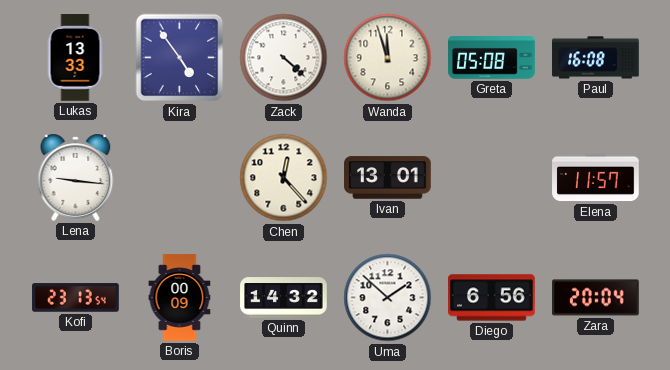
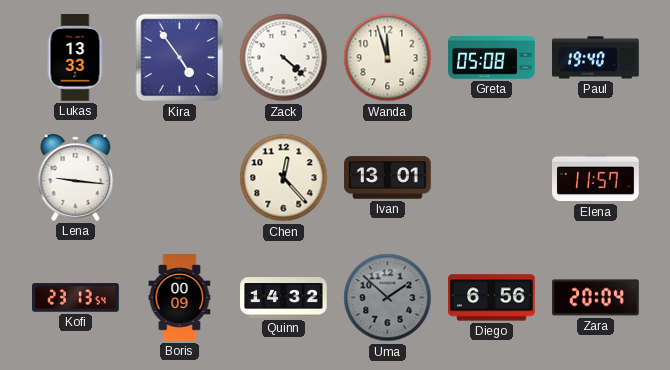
Paul: 16:08 -> 19:40 (596, 58)
Uma dial: white -> grey (388, 298)
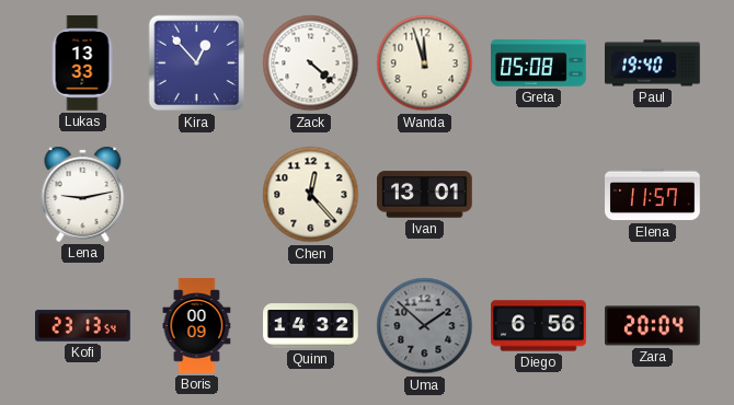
Kira: 4:54 -> 12:53 (197, 63)
Lena: 9:16 -> 9:13 (83, 194)
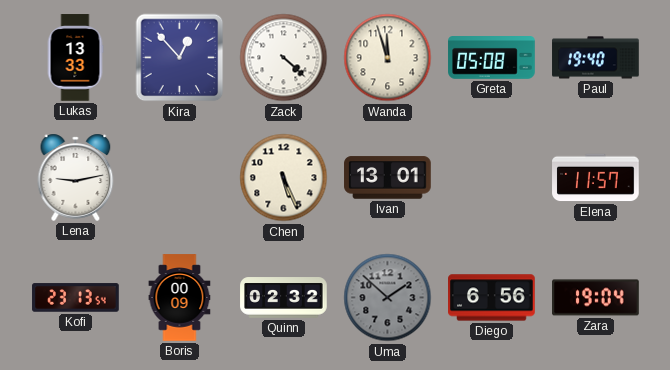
Chen: 12:23 -> 5:26 (284, 178)
Quinn: 14:32 -> 02:32 (284, 298)
Zara: 20:04 -> 19:04 (596, 298)
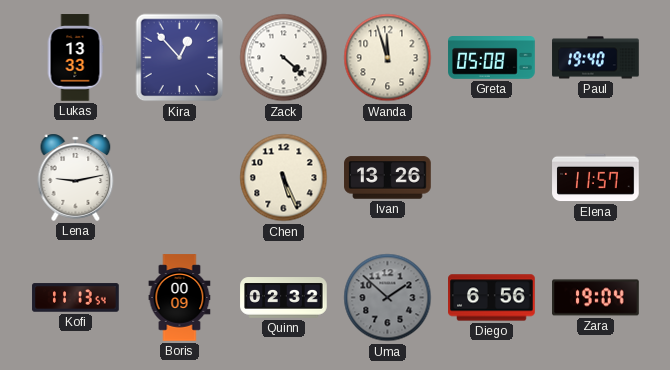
Ivan: 13:01 -> 13:26 (388, 178)
Kofi: 23:13 -> 11:13 (76, 298)
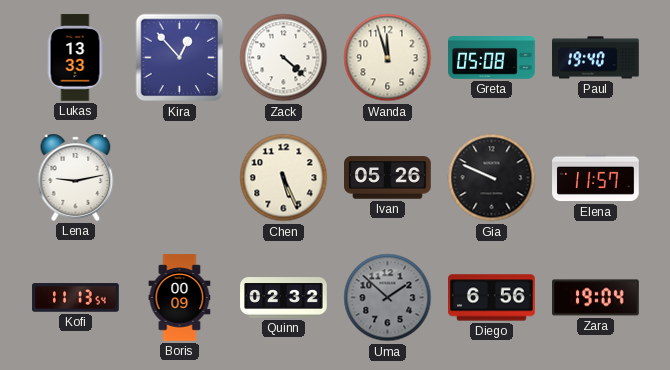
Ivan: 13:26 -> 05:26 (388, 178)
Gia: none -> 9:49 (492, 178)
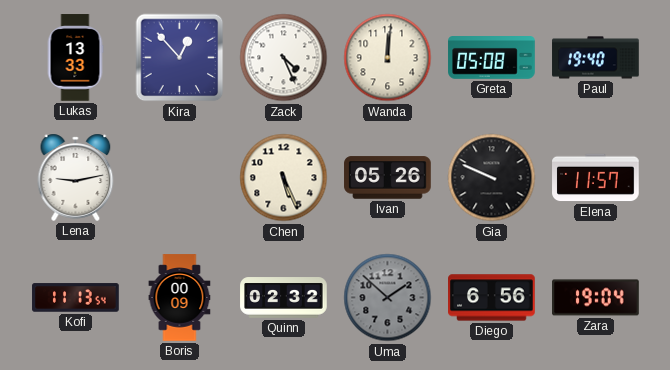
Zack: 4:22 -> 4:26 (284, 58)
Wanda: 11:57 -> 12:01 (388, 58)
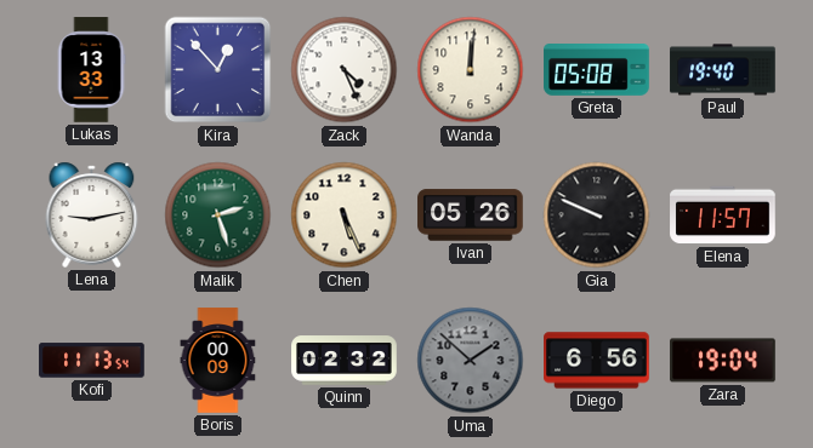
Malik: none -> 2:27 (218, 216)
